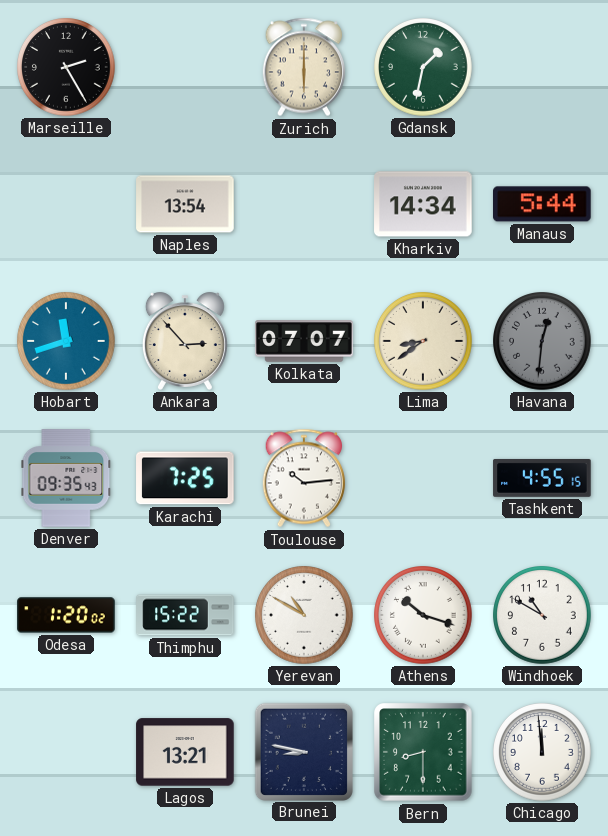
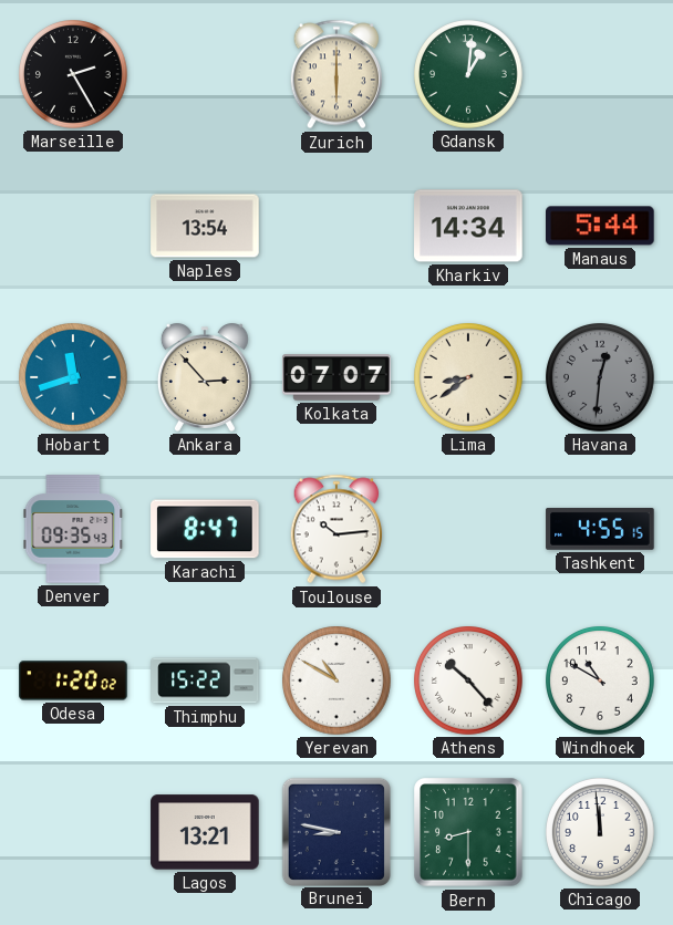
Gdansk: 1:32 -> 1:01 (469, 75)
Karachi: 7:25 -> 8:47 (205, 529)
Athens: 10:18 -> 10:23 (469, 682)
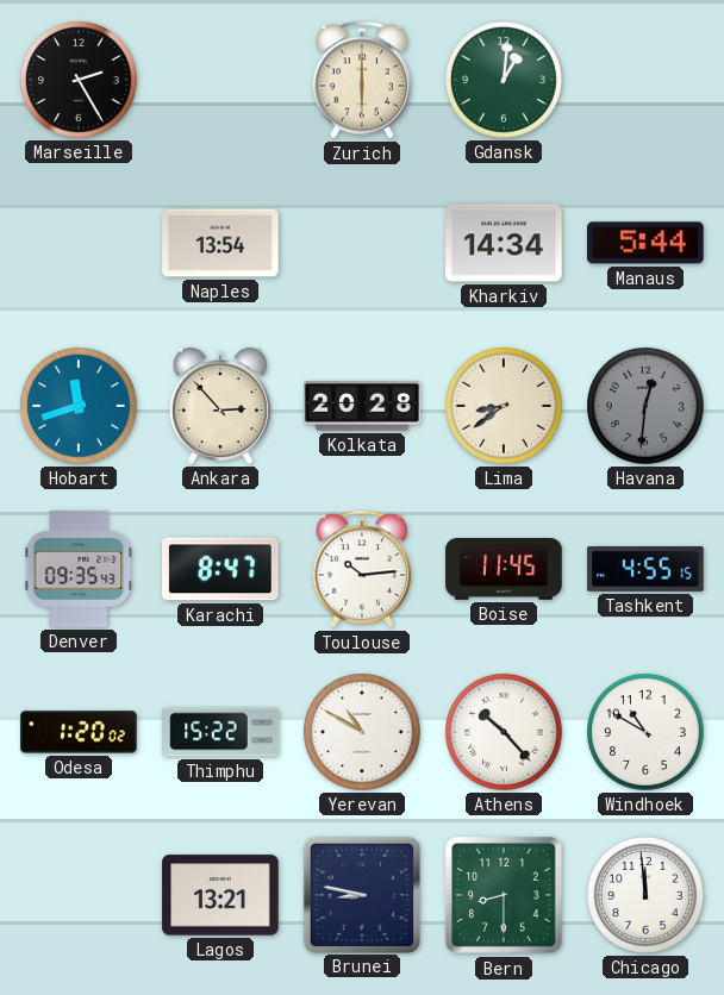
Kolkata: 07:07 -> 20:28 (362, 406)
Boise: none -> 11:45 (504, 570)
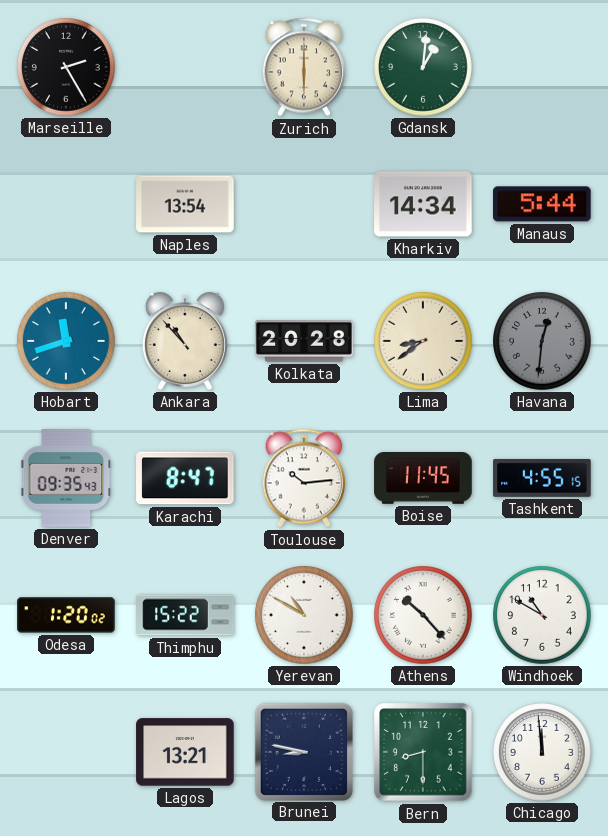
Ankara: 2:53 -> 10:53 (185, 341)
